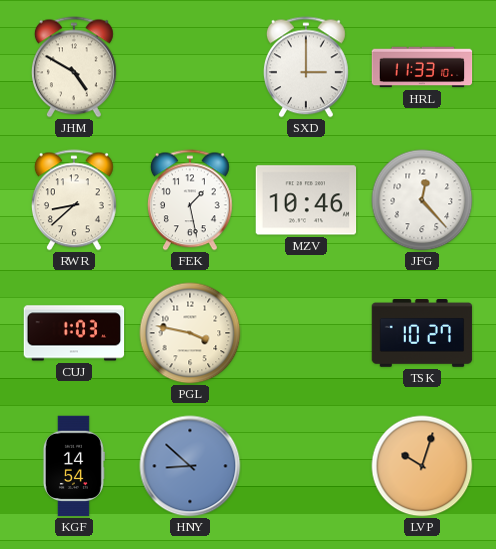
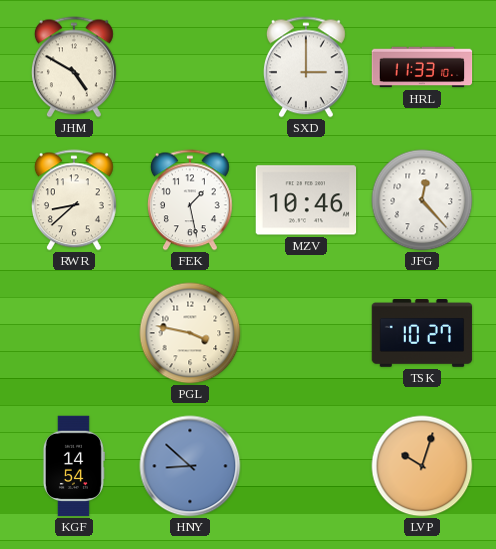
CUJ: 1:03 -> none (74, 333)
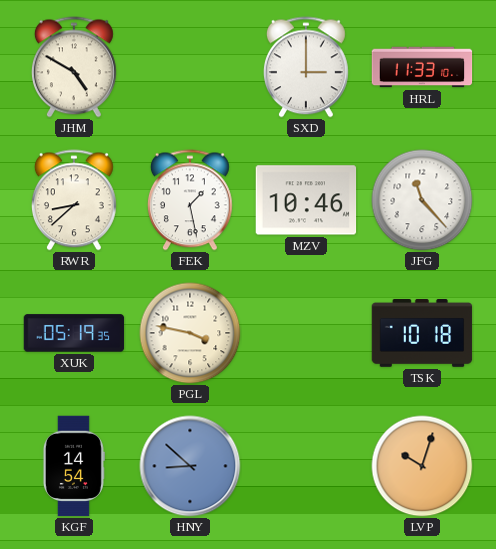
JFG: 12:23 -> 11:23 (422, 200)
XUK: none -> 05:19 (74, 333)
TSK: 10:27 -> 10:18 (422, 334)
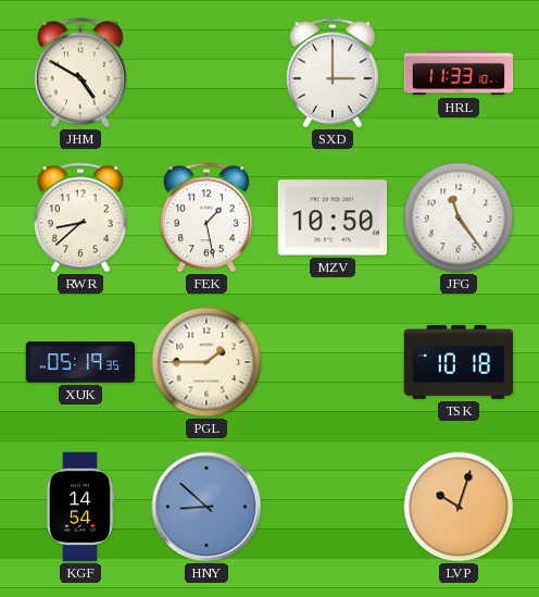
MZV: 10:46 -> 10:50 (333, 217)
JFG: 11:23 -> 11:24 (459, 217)
PGL: 3:47 -> 1:45 (206, 362)
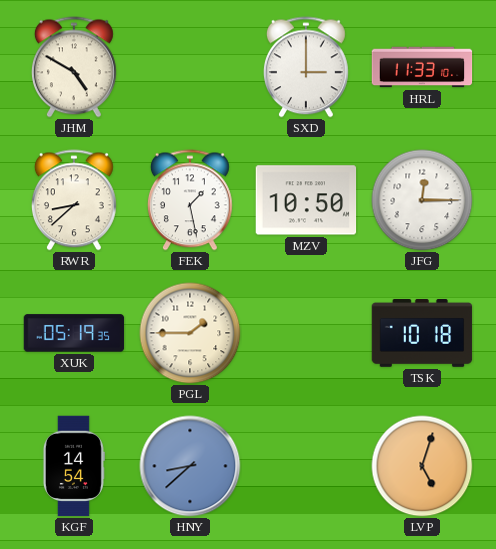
JFG: 11:24 -> 12:15 (422, 200)
HNY: 8:52 -> 8:38 (190, 466)
LVP: 10:03 -> 5:03 (422, 466)
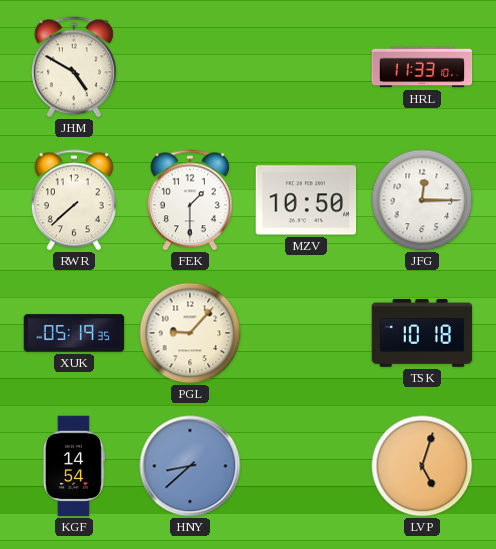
SXD: 3:00 -> none (306, 67)
RWR: 8:38 -> 7:38 (74, 200)
FEK: 1:28 -> 1:30 (190, 200)
PGL: 1:45 -> 9:07 (190, 333)
